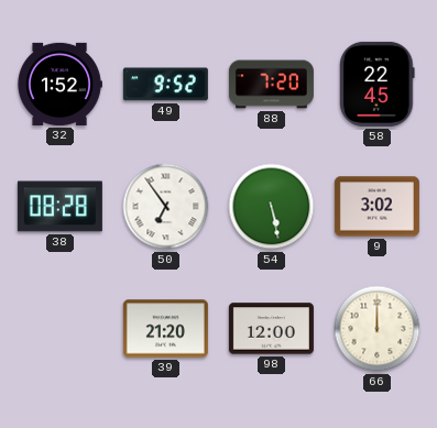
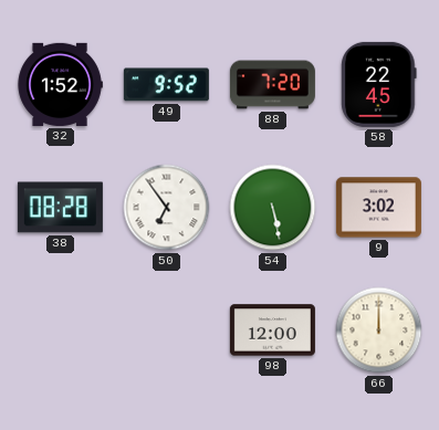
39: 21:20 -> none (165, 329)
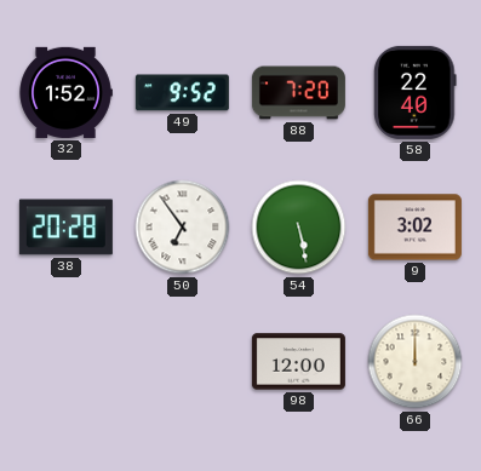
58: 22:45 -> 22:40 (416, 92)
38: 08:28 -> 20:28 (65, 228)
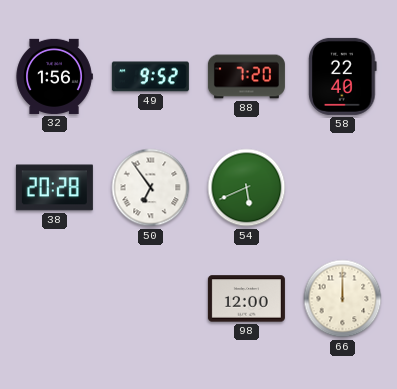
32: 1:52 -> 1:56 (54, 76)
54: 5:28 -> 5:41 (247, 188)
9: 3:02 -> none (414, 228)
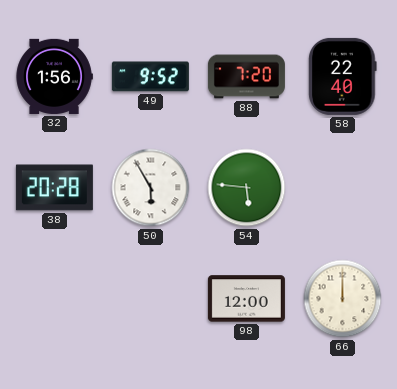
50: 6:54 -> 5:55 (151, 188)
54: 5:41 -> 5:46 (247, 188)
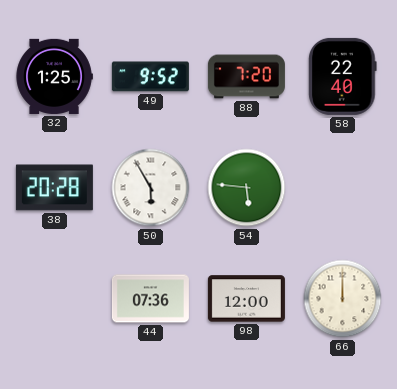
32: 1:56 -> 1:25 (54, 76)
44: none -> 07:36 (150, 299)
